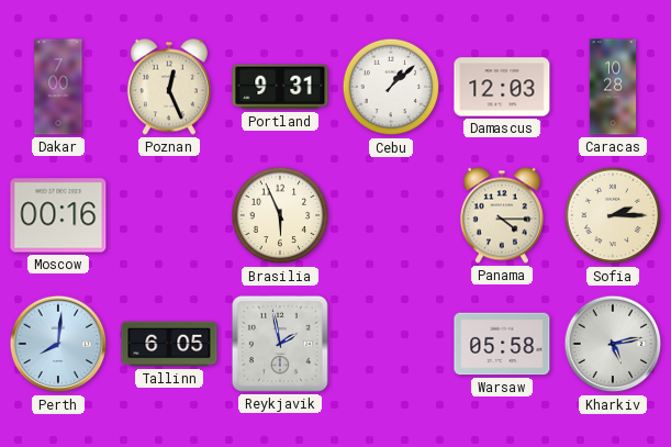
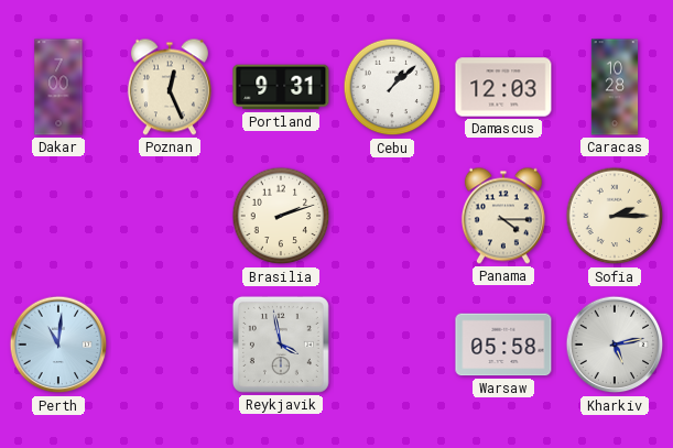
Moscow: 00:16 -> none (58, 215)
Brasilia: 5:56 -> 2:12 (281, 216)
Perth: 8:01 -> 11:01 (58, 345)
Tallinn: 6:05 -> none (169, 344)
Reykjavik: 1:58 -> 3:58 (281, 345)
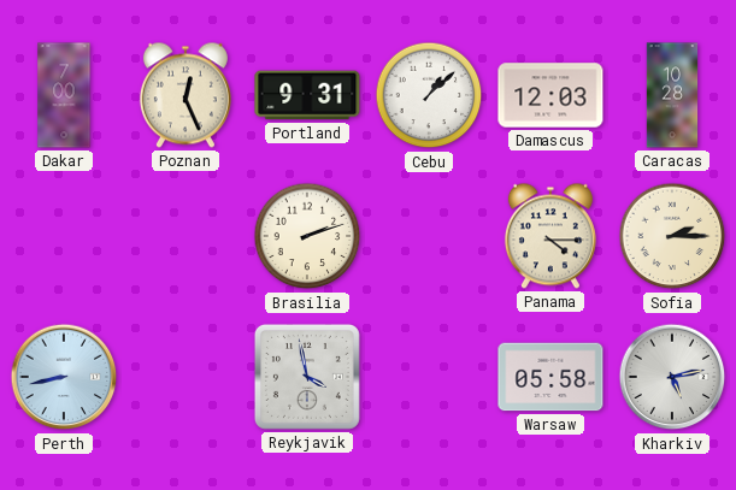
Perth: 11:01 -> 8:43 (64, 377)
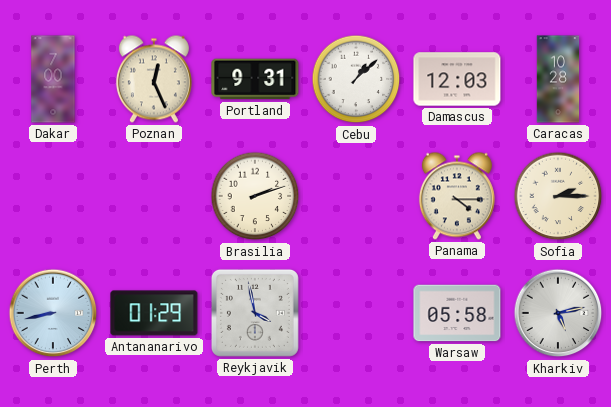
Antananarivo: none -> 01:29 (154, 313)
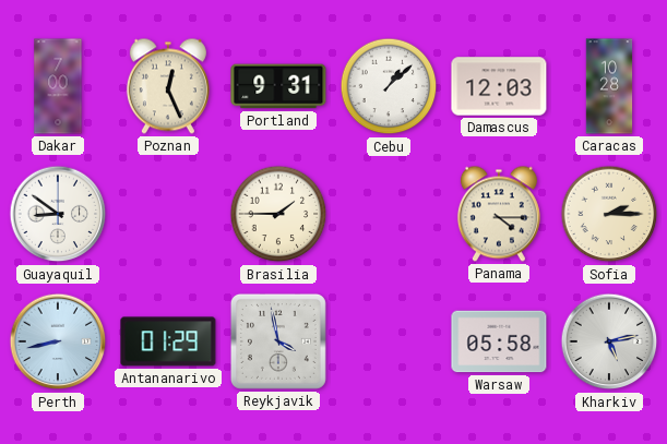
Guayaquil: none -> 8:51 (58, 214)
Brasilia: 2:12 -> 1:45 (278, 214)
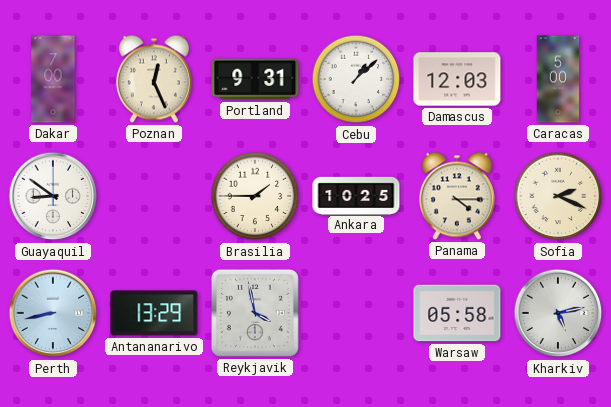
Caracas: 10:28 -> 5:00 (558, 79)
Ankara: none -> 10:25 (356, 195)
Sofia: 2:15 -> 2:19 (558, 196)
Antananarivo: 01:29 -> 13:29 (154, 313)
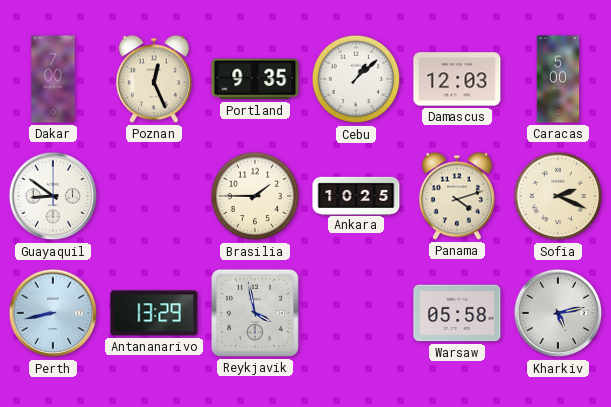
Portland: 9:31 -> 9:35 (255, 79)
Panama: 4:15 -> 4:12 (457, 196)
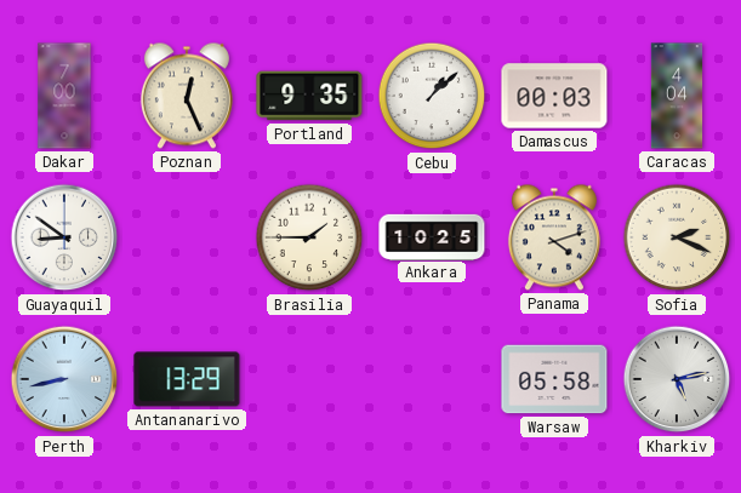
Damascus: 12:03 -> 00:03 (554, 96)
Caracas: 5:00 -> 4:04 (677, 96)
Reykjavik: 3:58 -> none (255, 313)
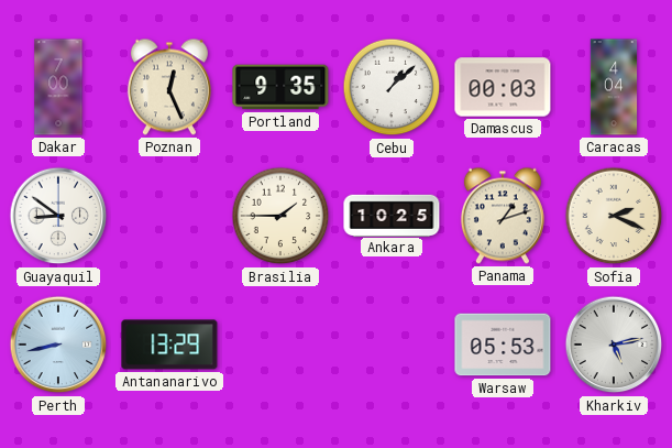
Panama: 4:12 -> 1:12 (503, 216)
Warsaw: 05:58 -> 05:53 (503, 345)
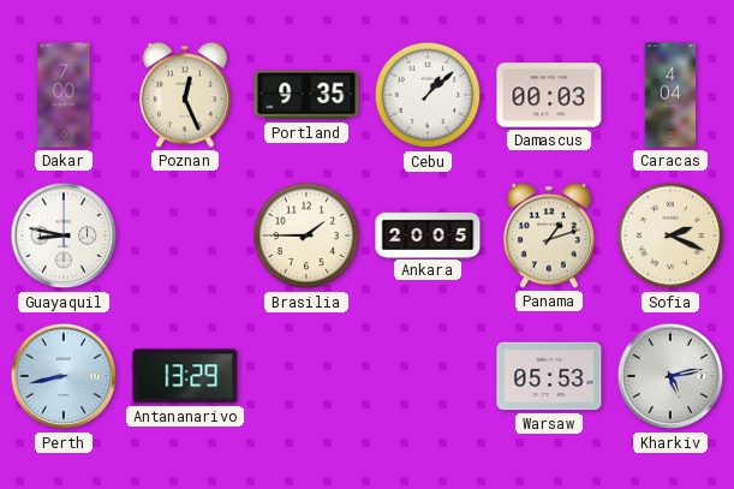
Guayaquil: 8:51 -> 8:47 (64, 235)
Ankara: 10:25 -> 20:05 (428, 234)
